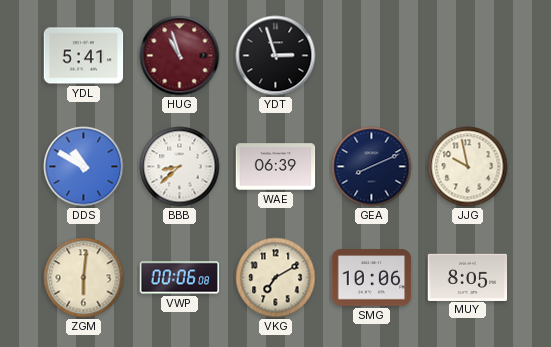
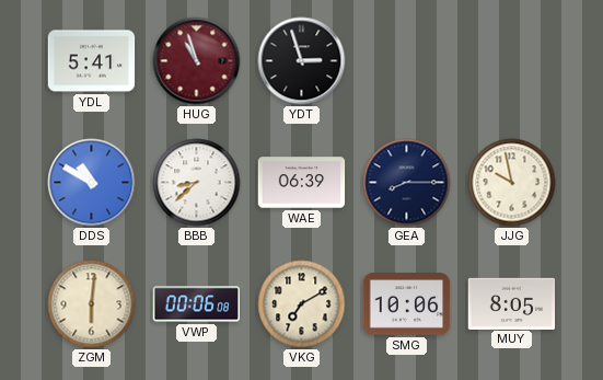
GEA: 8:11 -> 8:15 (407, 183)
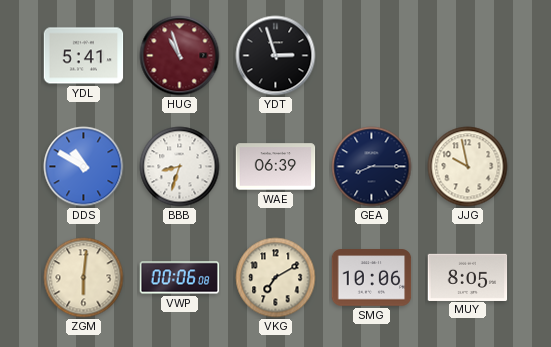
BBB: 8:38 -> 8:33 (180, 167)
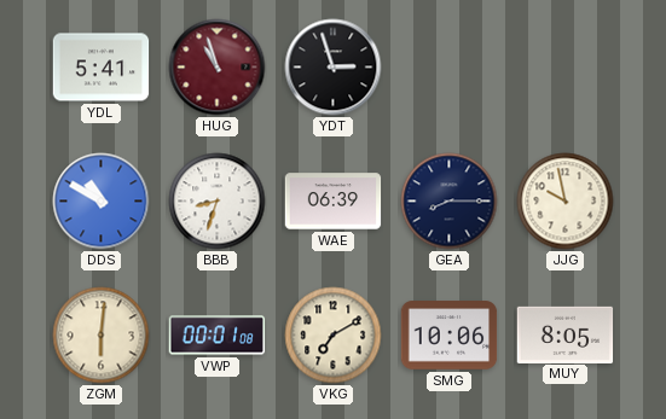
VWP: 00:06 -> 00:01 (218, 336)
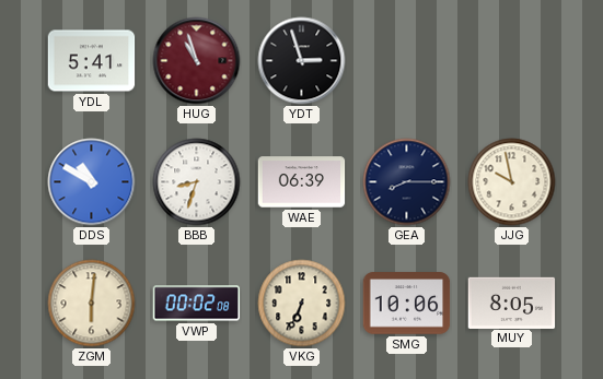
VWP: 00:01 -> 00:02 (197, 304)
VKG: 7:10 -> 6:34 (302, 304)
